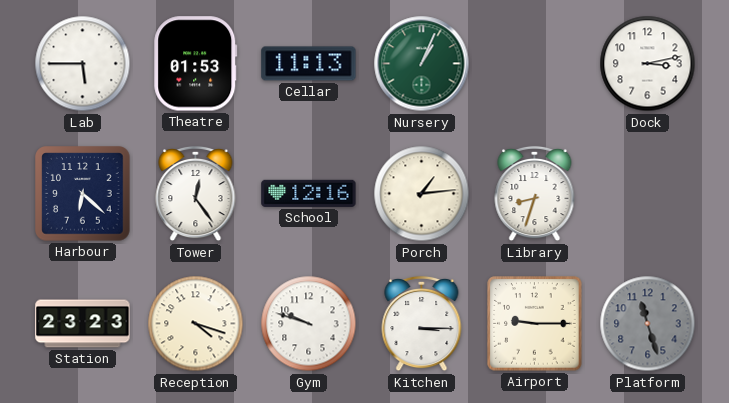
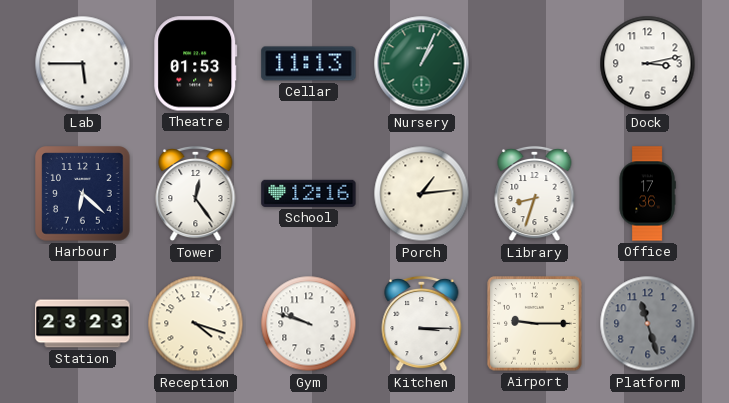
Office: none -> 17:36 (647, 194)
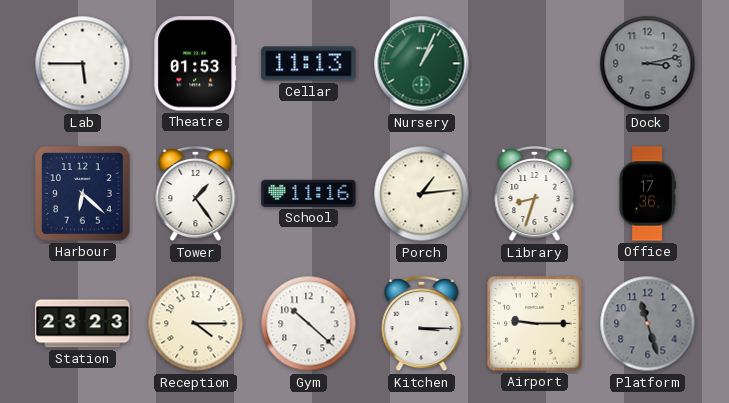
Dock dial: white -> grey (648, 64)
Tower: 12:24 -> 1:24 (196, 194)
School: 12:16 -> 11:16 (309, 193)
Reception: 4:18 -> 4:15 (196, 324)
Gym: 9:48 -> 10:22 (309, 324)
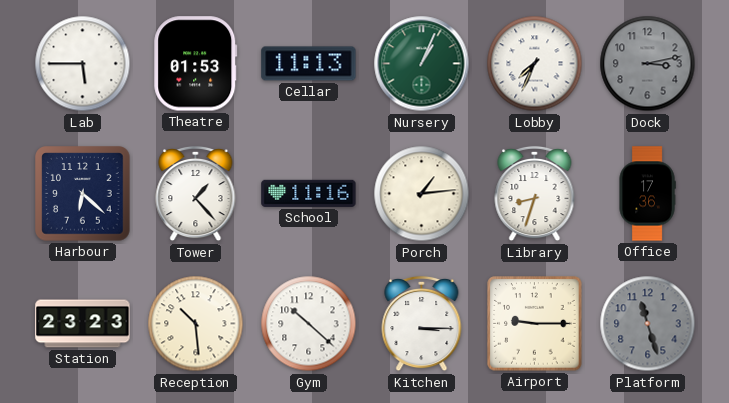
Lobby: none -> 7:34 (535, 64)
Tower: 1:24 -> 1:23 (196, 194)
Reception: 4:15 -> 10:29 (196, 324)
